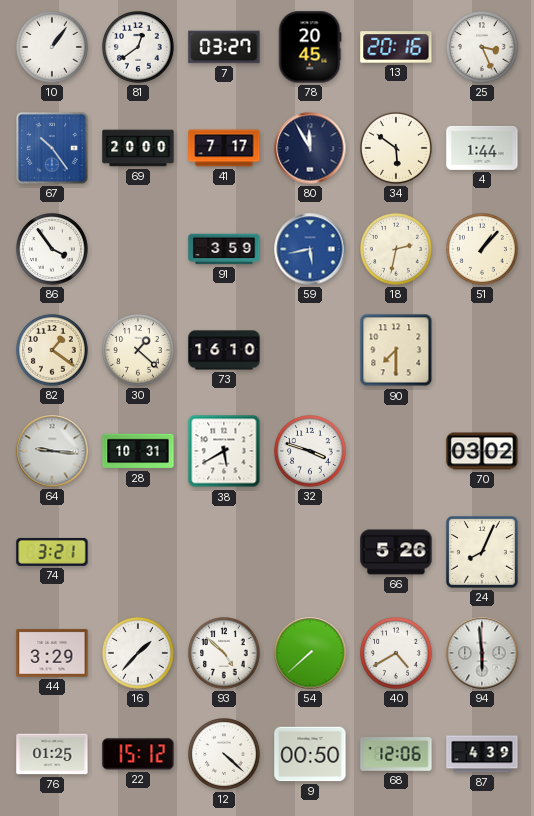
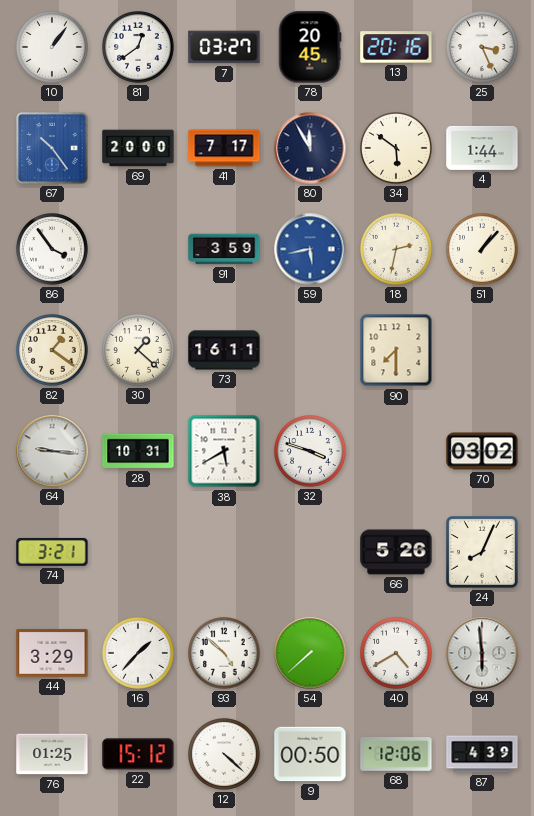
73: 16:10 -> 16:11 (224, 350)
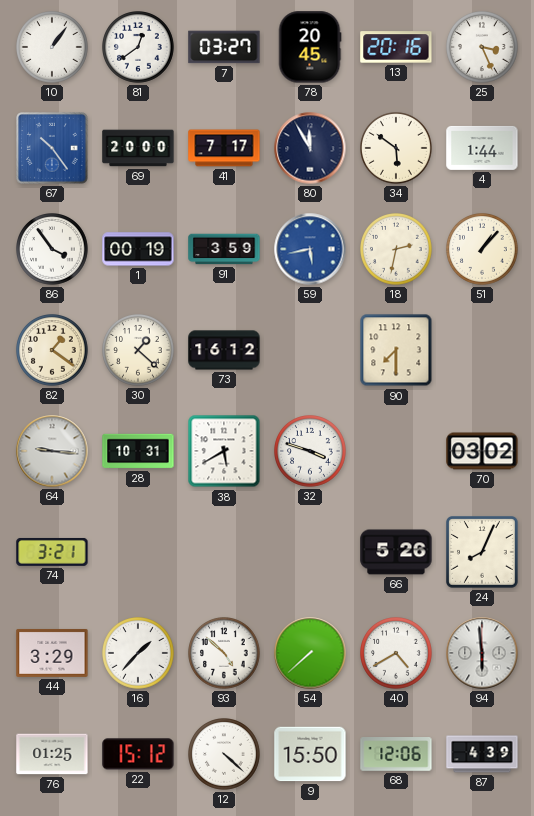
1: none -> 00:19 (138, 249)
73: 16:11 -> 16:12 (224, 350)
9: 00:50 -> 15:50 (310, 754)
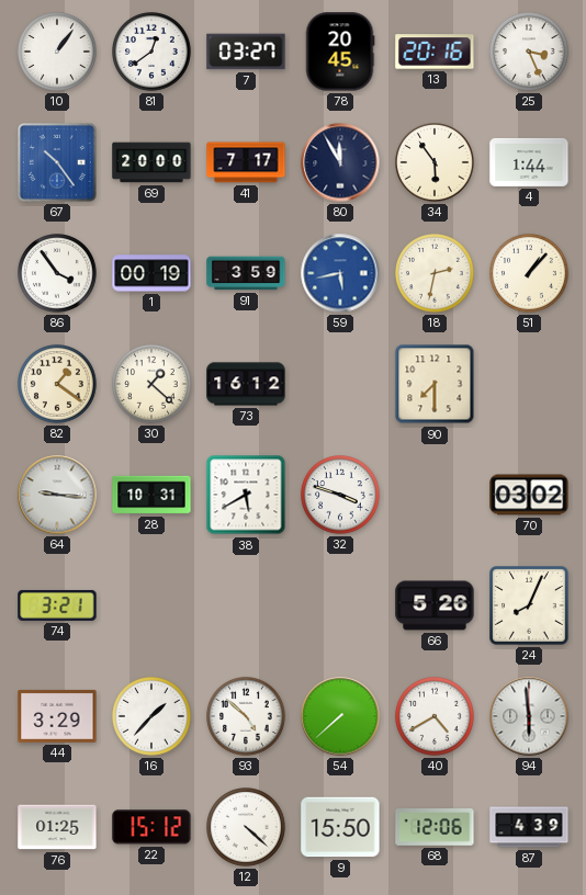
34: 5:51 -> 5:54 (436, 163)
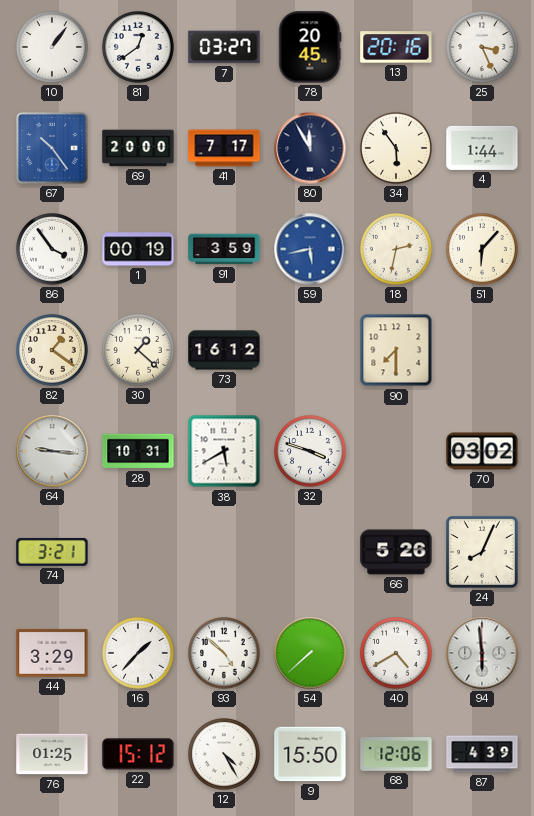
51: 1:07 -> 6:07 (483, 250)
12: 4:22 -> 4:25 (225, 755)
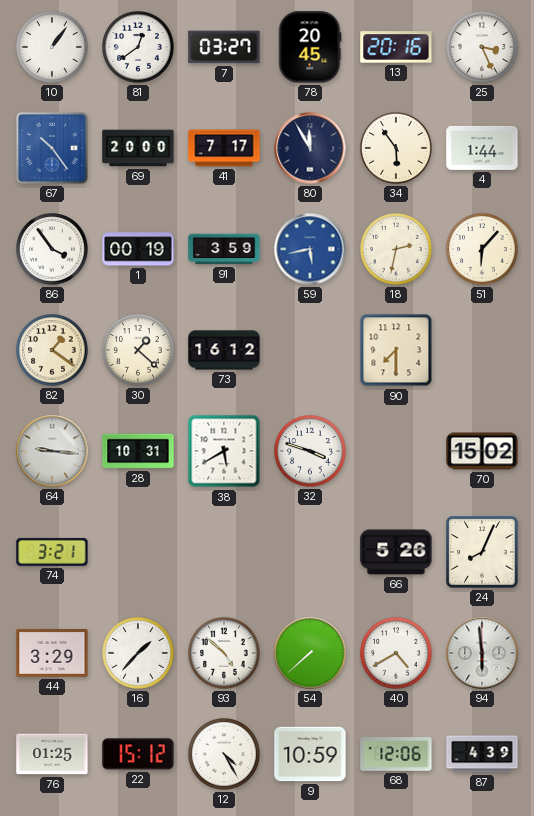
70: 03:02 -> 15:02 (482, 451)
9: 15:50 -> 10:59 (310, 754)
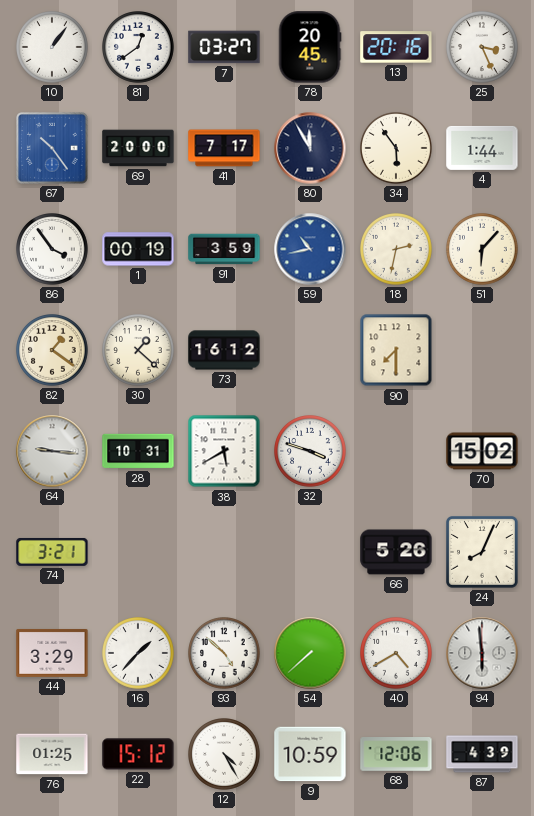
59: 5:43 -> 10:43 (310, 249)
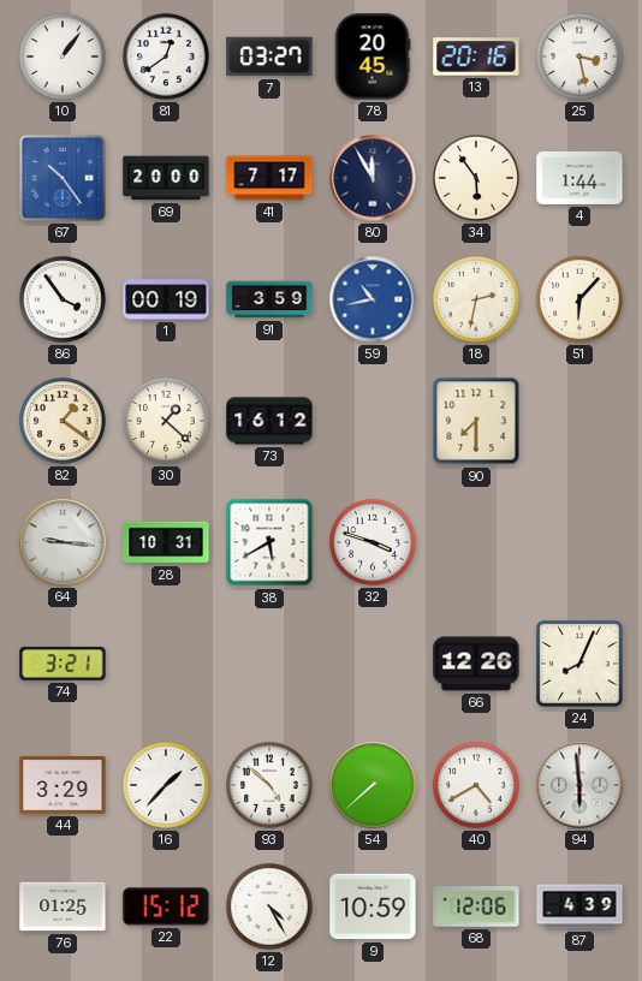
25: 3:26 -> 3:28 (581, 58)
70: 15:02 -> none (482, 451)
66: 5:26 -> 12:26 (476, 664)
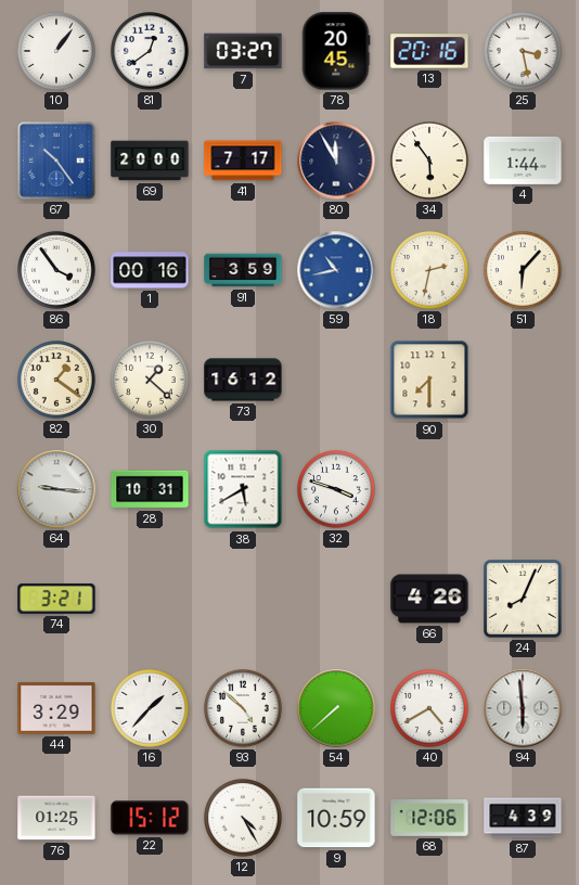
1: 00:19 -> 00:16 (150, 270)
66: 12:26 -> 4:26 (429, 599)
